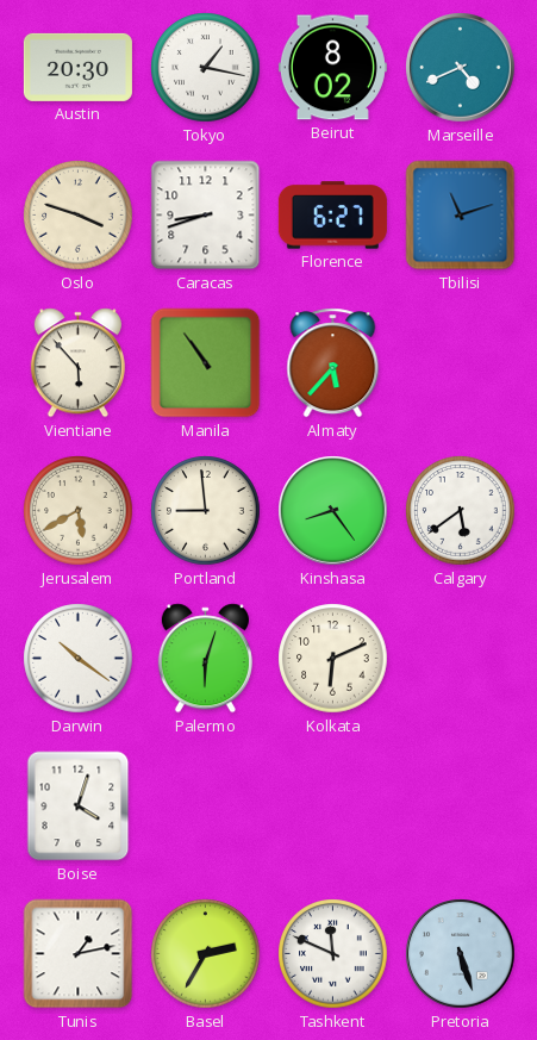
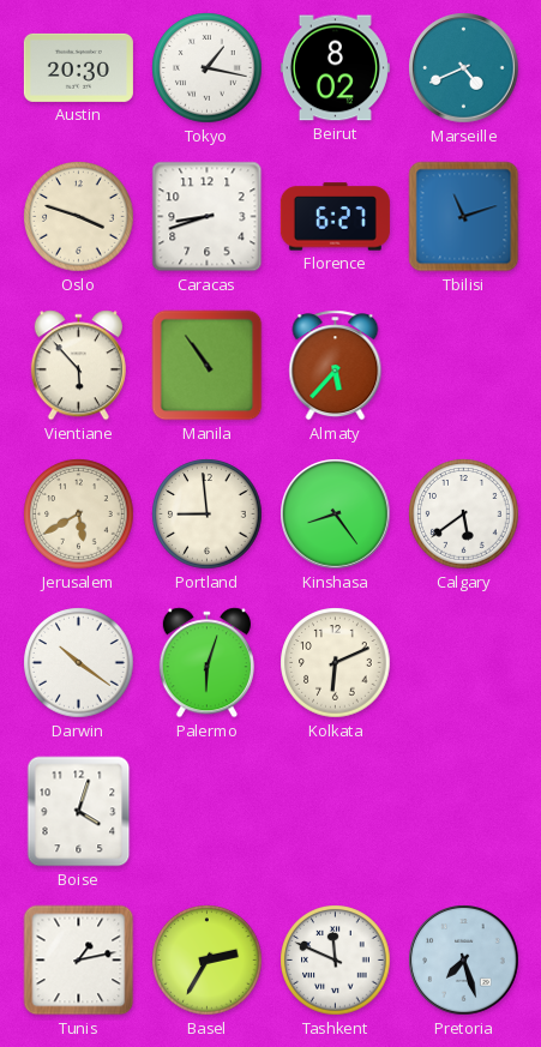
Pretoria: 5:27 -> 7:27 (464, 961)
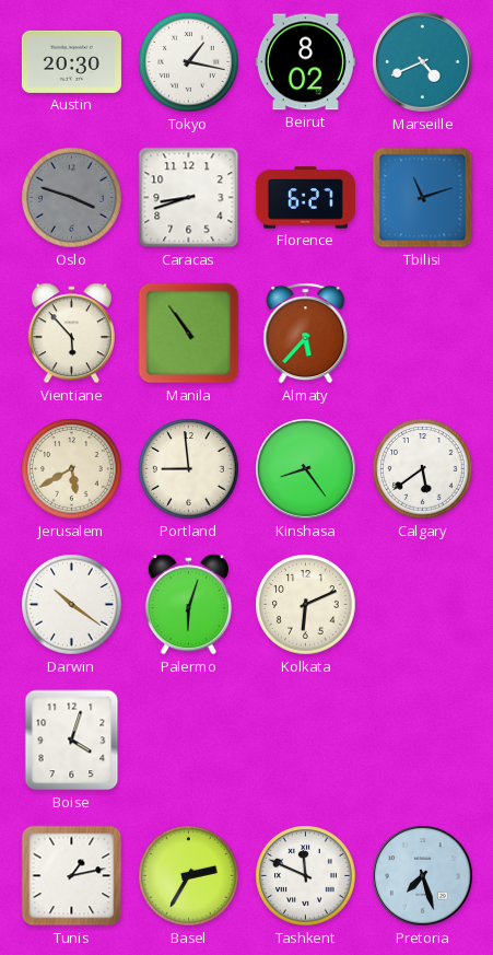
Oslo dial: cream -> grey (72, 198)
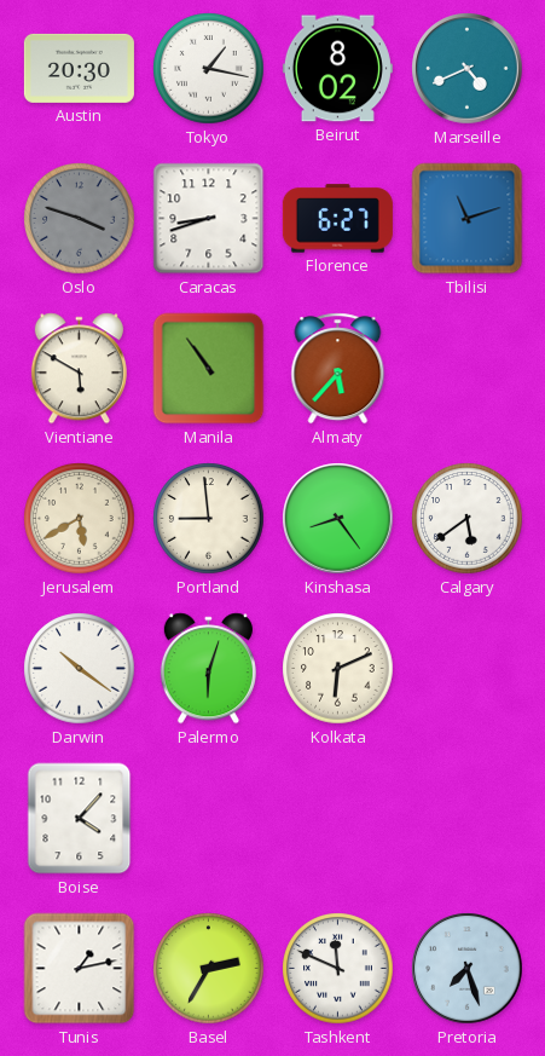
Vientiane: 5:53 -> 5:50 (79, 369)
Boise: 4:03 -> 4:07 (80, 819)
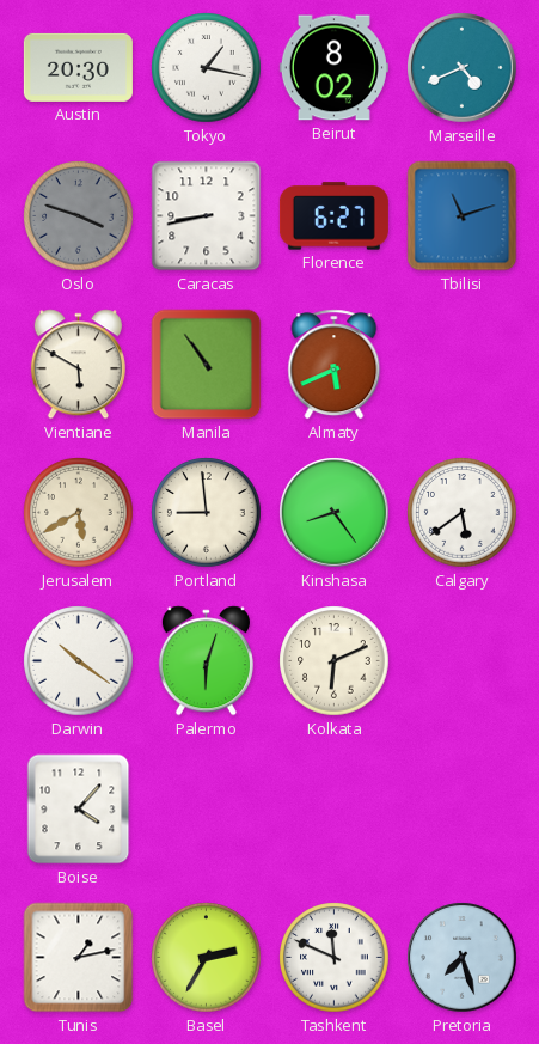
Caracas: 8:42 -> 8:43 (207, 216)
Almaty: 5:37 -> 5:41 (335, 365)
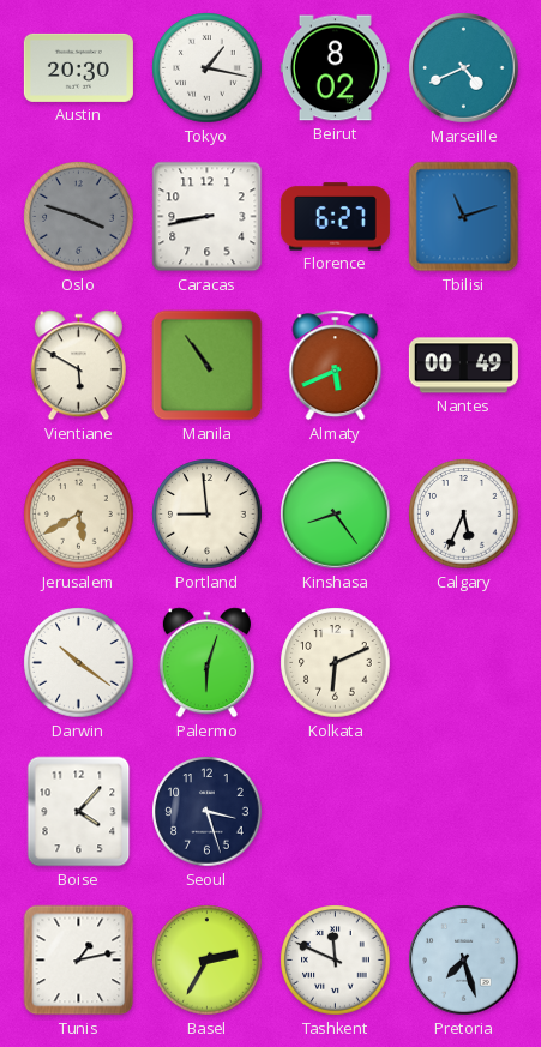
Nantes: none -> 00:49 (463, 366)
Calgary: 5:39 -> 5:34 (464, 515)
Seoul: none -> 3:27 (208, 812)
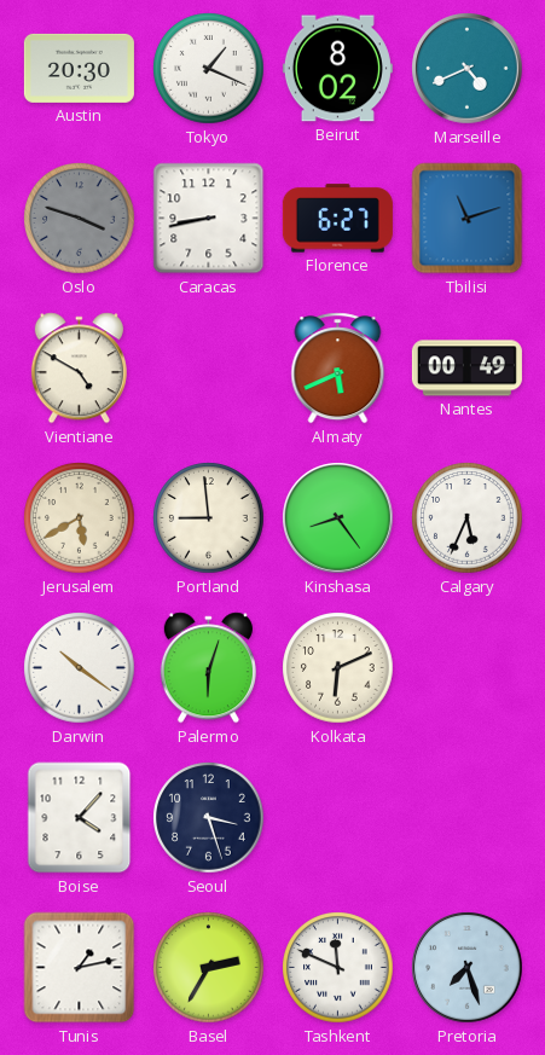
Tokyo: 1:17 -> 1:19 (209, 69)
Vientiane: 5:50 -> 4:50 (79, 369)
Manila: 10:54 -> none (208, 366)
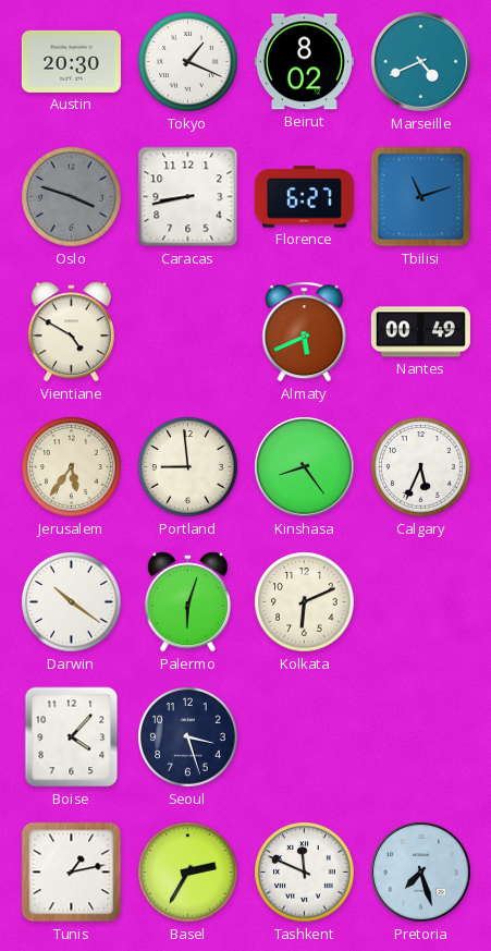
Jerusalem: 5:40 -> 5:36 (72, 467)
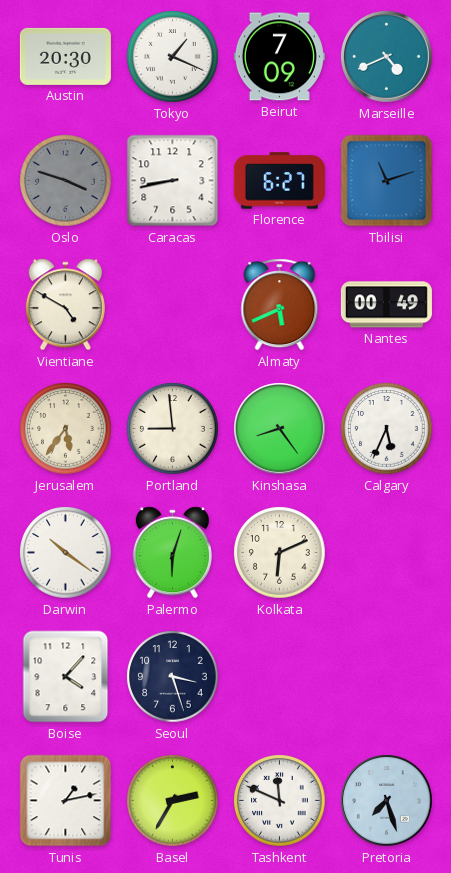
Beirut: 8:02 -> 7:09 (279, 57)
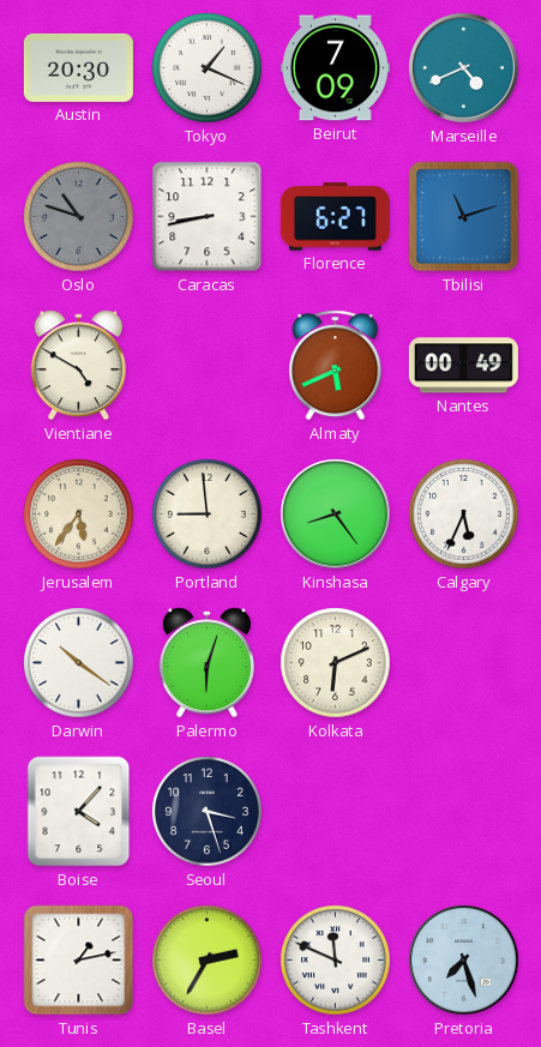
Oslo: 3:48 -> 10:48 (79, 217)
